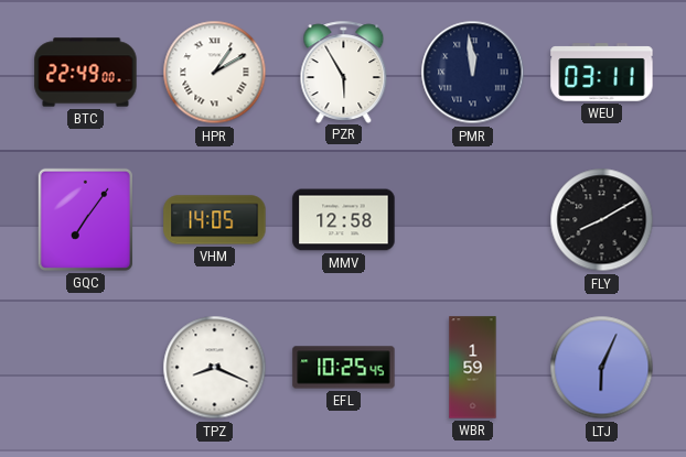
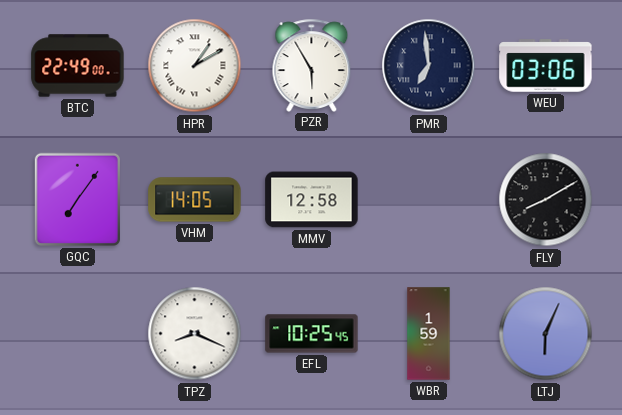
PMR: 11:59 -> 6:59 (429, 66)
WEU: 03:11 -> 03:06 (546, 66)
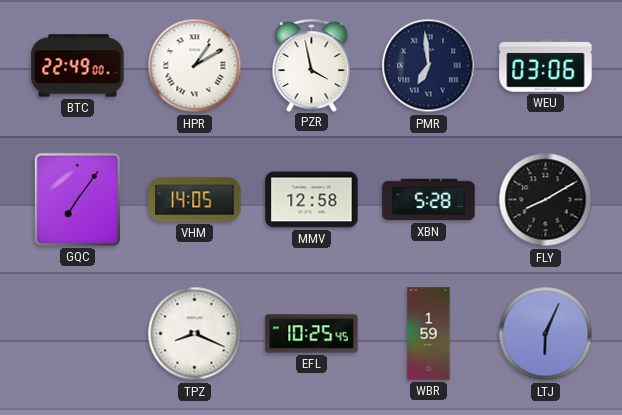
PZR: 5:55 -> 3:58 (312, 65)
XBN: none -> 5:28 (429, 200)
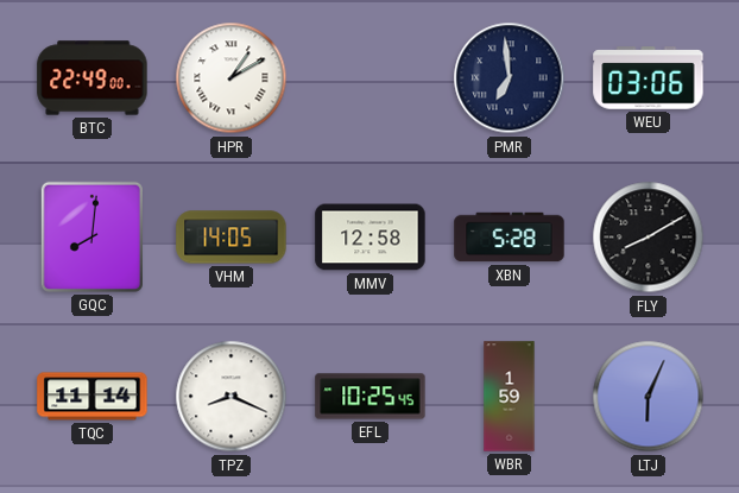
PZR: 3:58 -> none (312, 65)
GQC: 7:06 -> 8:01 (91, 236)
TQC: none -> 11:14 (93, 397)
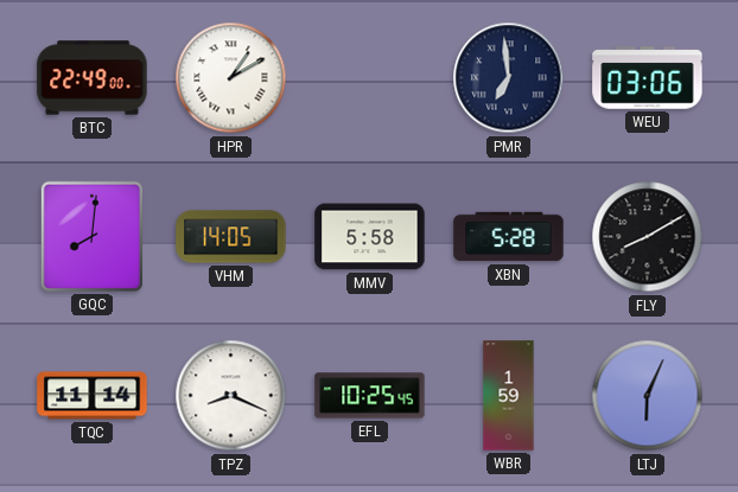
MMV: 12:58 -> 5:58 (370, 237)
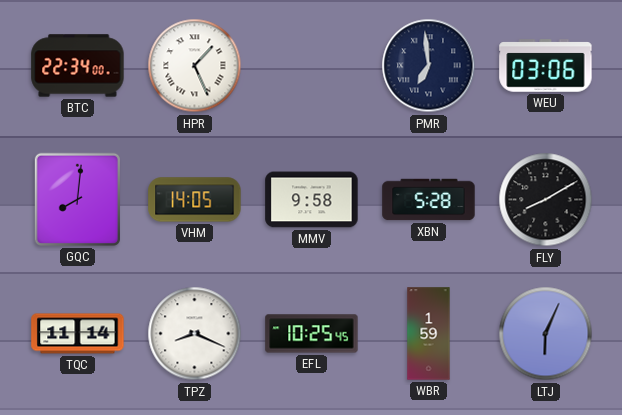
BTC: 22:49 -> 22:34 (78, 66)
HPR: 1:10 -> 1:26 (195, 66)
MMV: 5:58 -> 9:58 (312, 200)
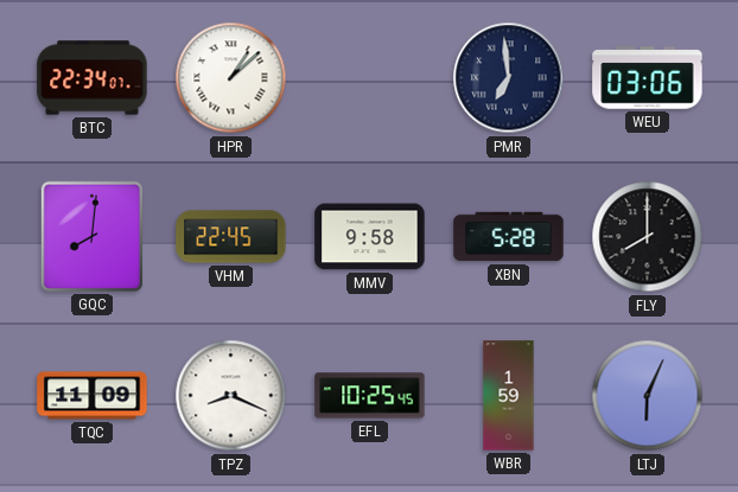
BTC: 22:34:00 -> 22:34:07 (93, 78)
HPR: 1:26 -> 1:08 (231, 78)
VHM: 14:05 -> 22:45 (231, 237)
FLY: 8:10 -> 8:00 (648, 237)
TQC: 11:14 -> 11:09 (93, 396)
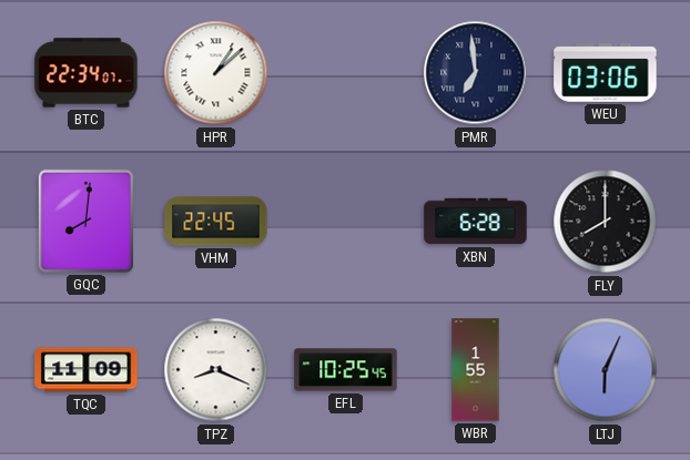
MMV: 9:58 -> none (370, 237)
XBN: 5:28 -> 6:28 (476, 222)
WBR: 1:59 -> 1:55 (476, 370)
